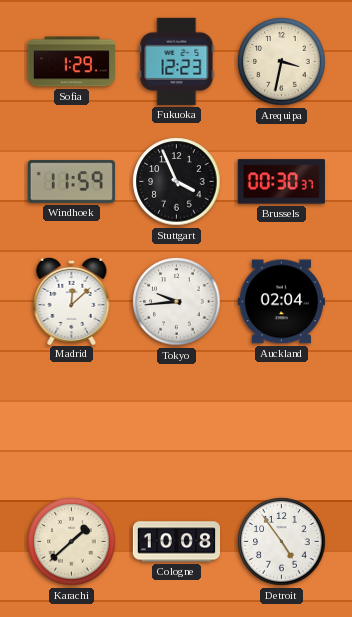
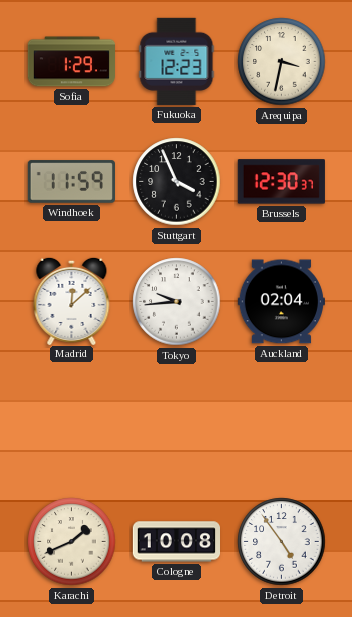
Brussels: 00:30 -> 12:30 (281, 182)
Karachi: 1:38 -> 1:41 (72, 542)
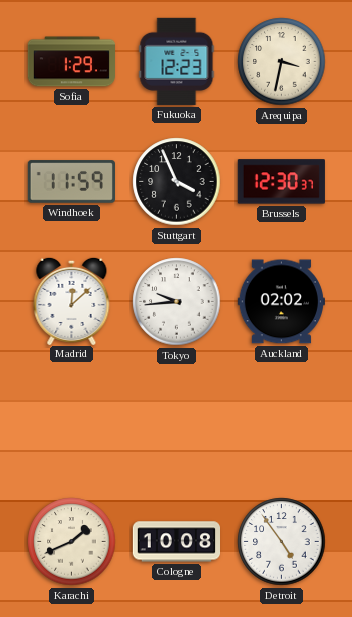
Auckland: 02:04 -> 02:02 (281, 302)
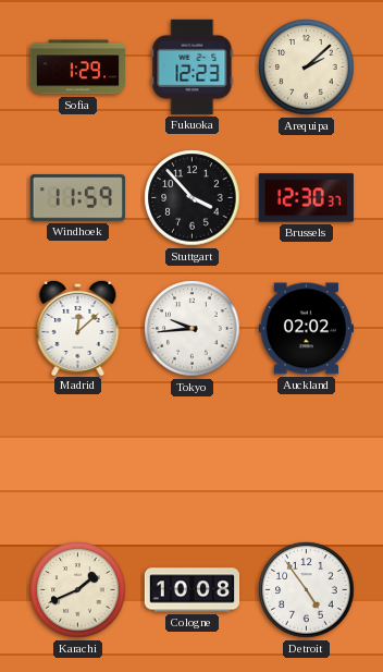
Arequipa: 3:32 -> 2:08 (307, 68)
Stuttgart: 3:56 -> 3:53 (193, 198)
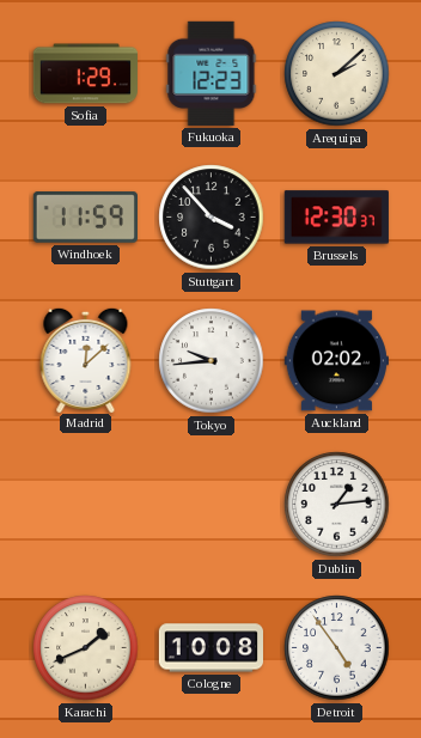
Dublin: none -> 1:14 (337, 505)
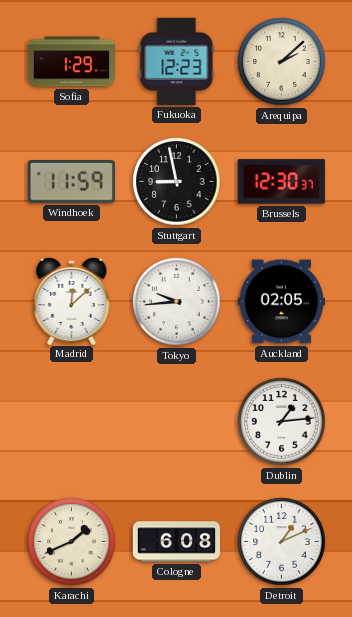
Stuttgart: 3:53 -> 8:58 (177, 182)
Auckland: 02:02 -> 02:05 (281, 302)
Cologne: 10:08 -> 6:08 (176, 542)
Detroit: 4:54 -> 1:11 (282, 542)
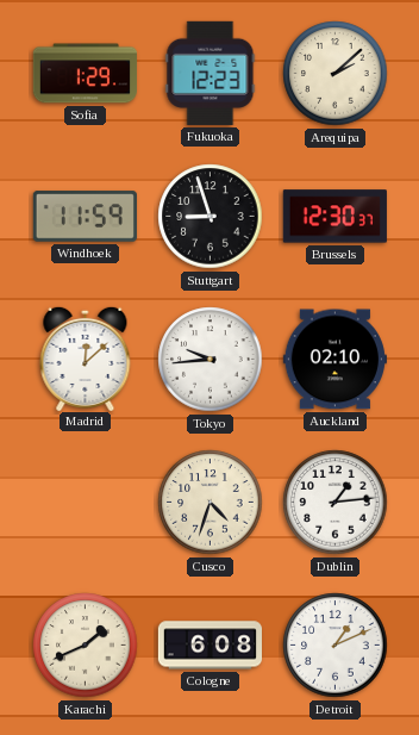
Stuttgart: 8:58 -> 8:57 (211, 217)
Auckland: 02:05 -> 02:10 (334, 360)
Cusco: none -> 4:33 (211, 503)
